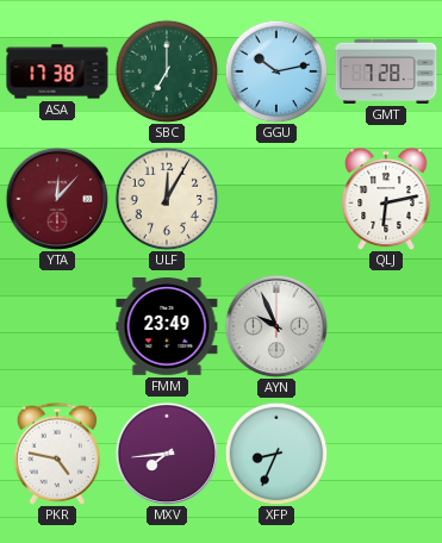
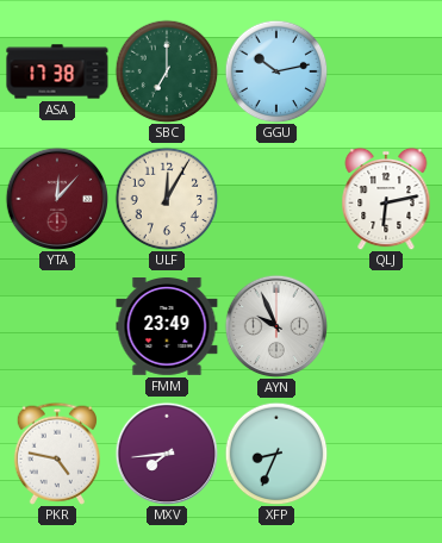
GMT: 7:28 -> none (386, 71)
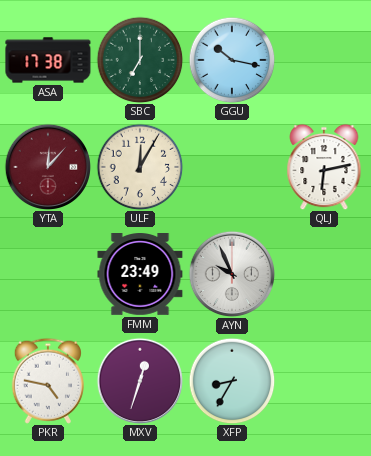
GGU: 10:13 -> 10:17 (232, 60)
MXV: 7:44 -> 12:33 (139, 380)
XFP: 8:34 -> 8:35 (232, 381)
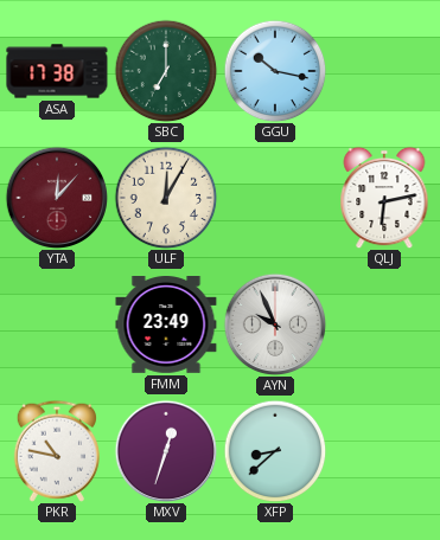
PKR: 4:47 -> 10:47 (56, 451)
XFP: 8:35 -> 8:38 (275, 451)
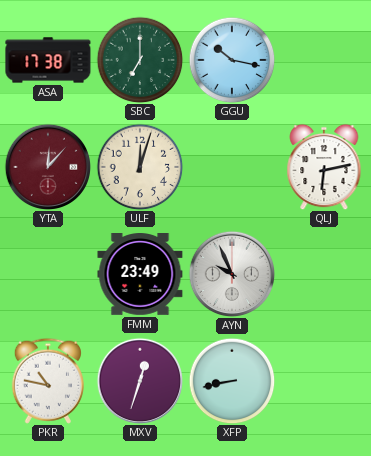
ULF: 12:05 -> 12:03 (140, 167)
XFP: 8:38 -> 8:43 (232, 381)
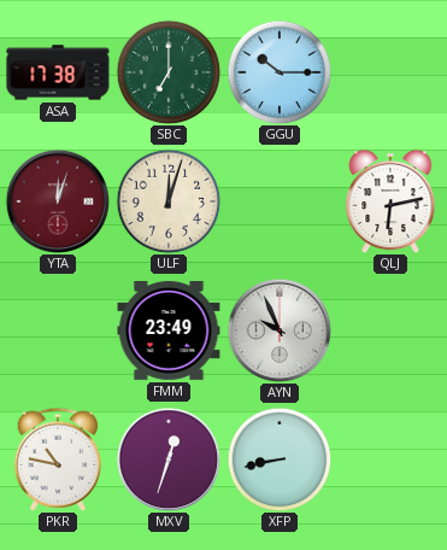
GGU: 10:17 -> 10:15 (280, 72)
YTA: 12:07 -> 12:03 (57, 200)
